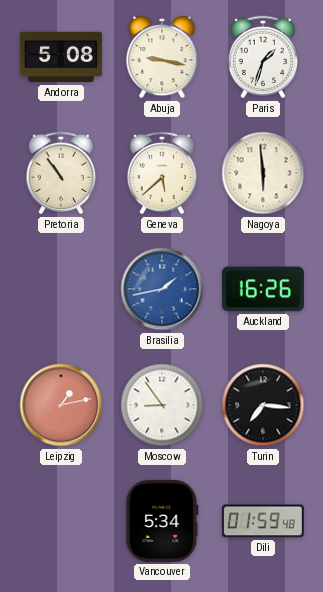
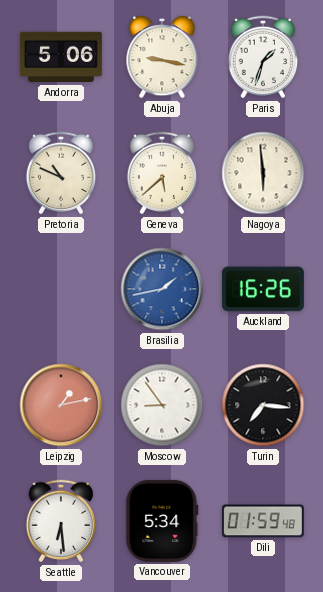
Andorra: 5:08 -> 5:06 (61, 57)
Pretoria: 10:54 -> 10:49 (61, 173)
Seattle: none -> 6:29 (61, 521)
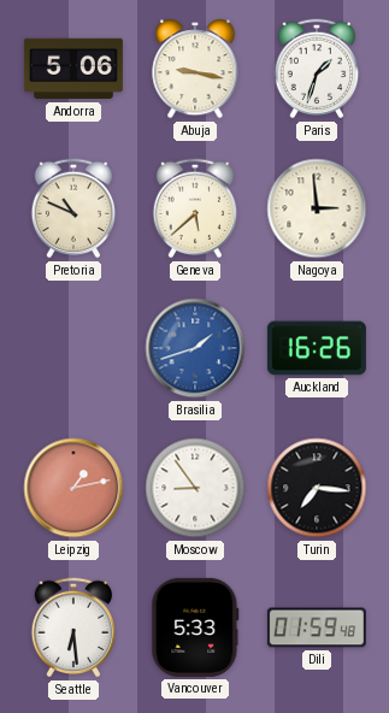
Nagoya: 5:59 -> 2:59 (317, 208)
Brasilia: 1:43 -> 1:42 (195, 348)
Vancouver: 5:34 -> 5:33 (195, 627)
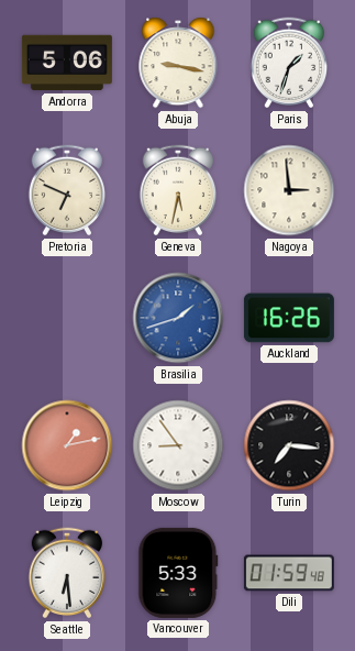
Pretoria: 10:49 -> 6:49 (67, 190)
Geneva: 5:38 -> 5:32 (178, 190)
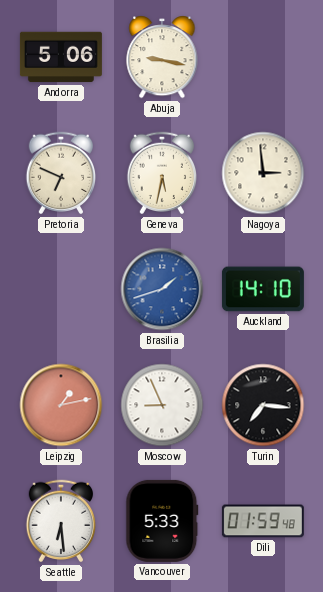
Paris: 1:33 -> none (289, 63)
Auckland: 16:26 -> 14:10 (263, 289)
Moscow: 8:54 -> 8:56 (162, 405)
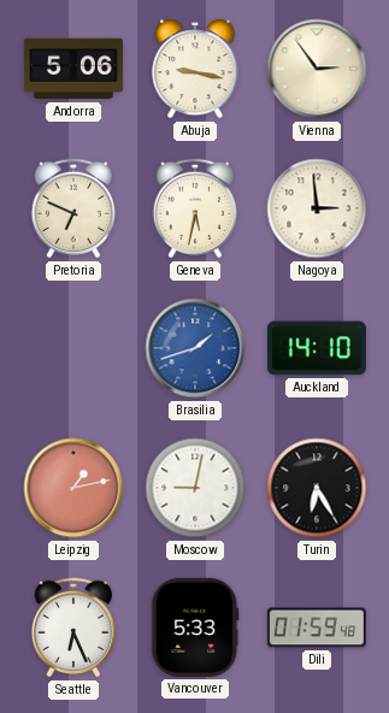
Vienna: none -> 2:54 (317, 69)
Moscow: 8:56 -> 9:02 (195, 488)
Turin: 7:16 -> 6:25 (317, 488)
Seattle: 6:29 -> 6:26 (73, 627)
